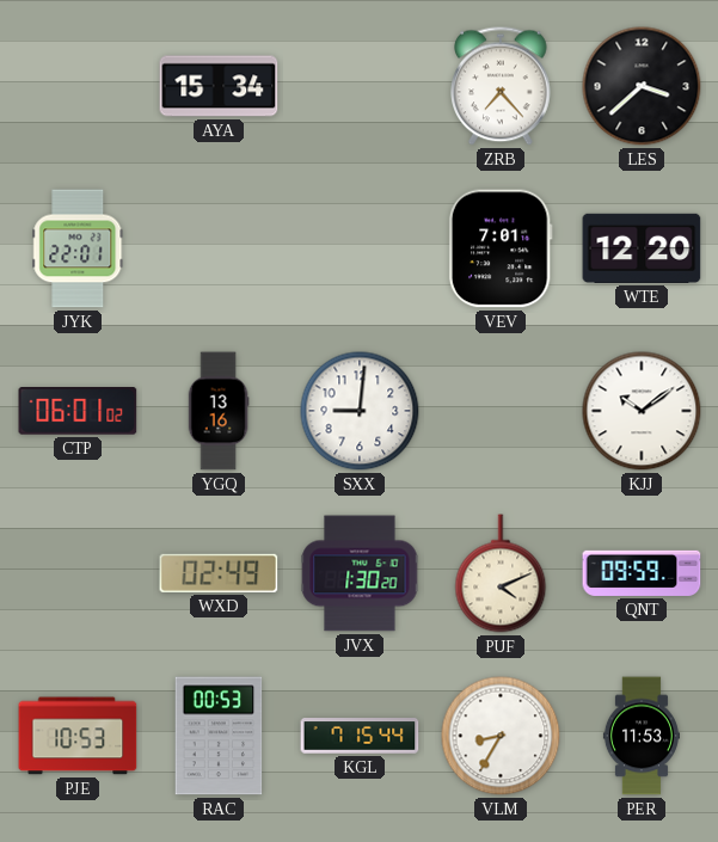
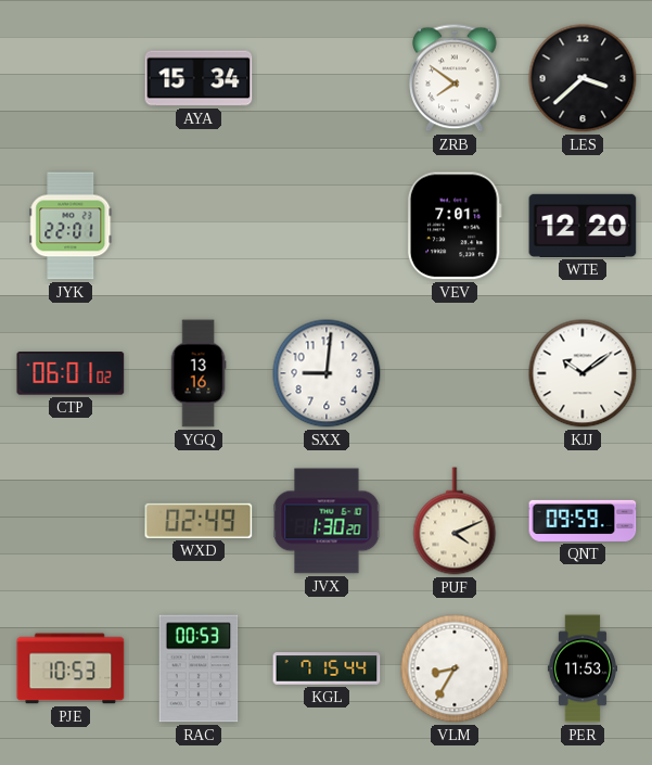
ZRB: 7:23 -> 7:51 (456, 78)
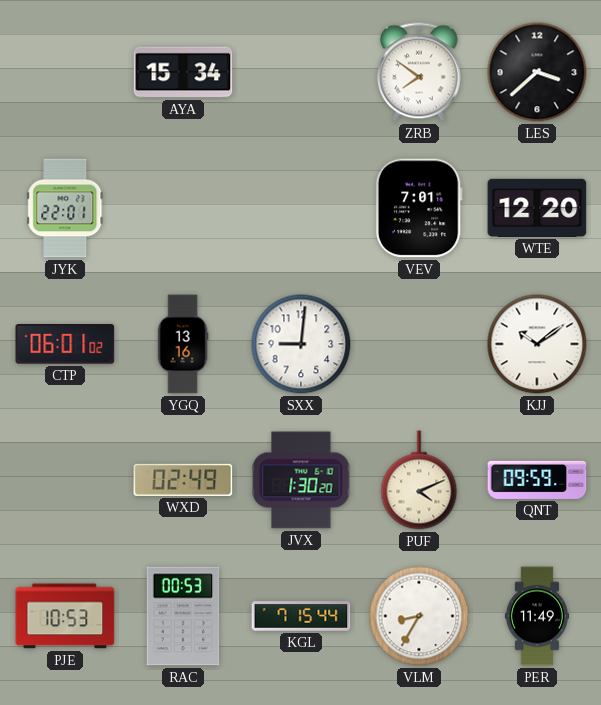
PER: 11:53 -> 11:49 (537, 616)
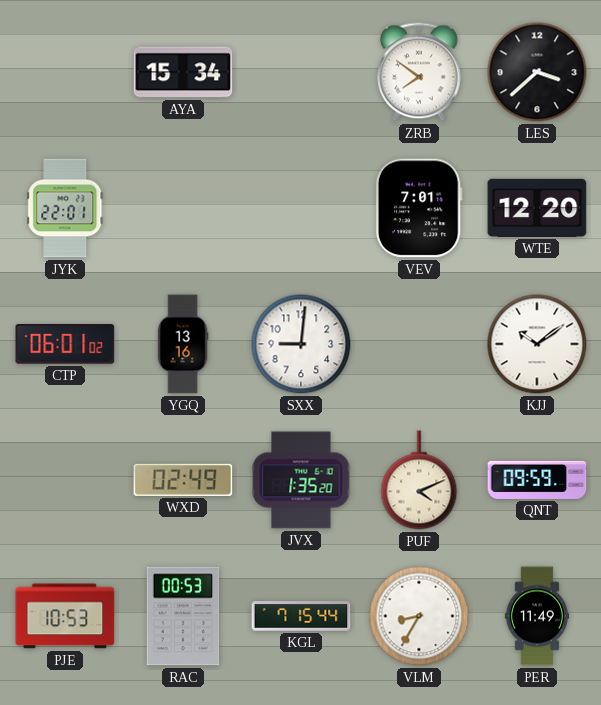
JVX: 1:30 -> 1:35 (301, 480)
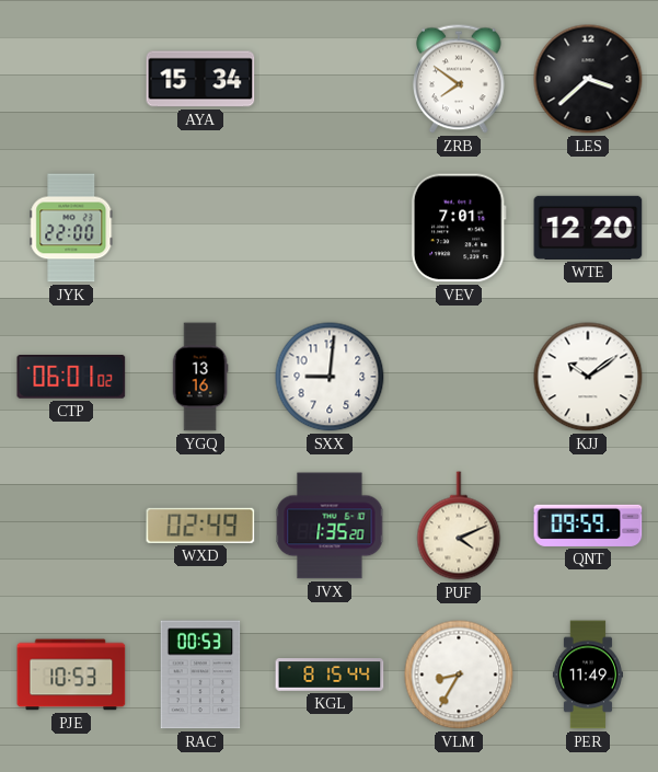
JYK: 22:01 -> 22:00 (71, 228)
KGL: 7:15 -> 8:15 (330, 675)
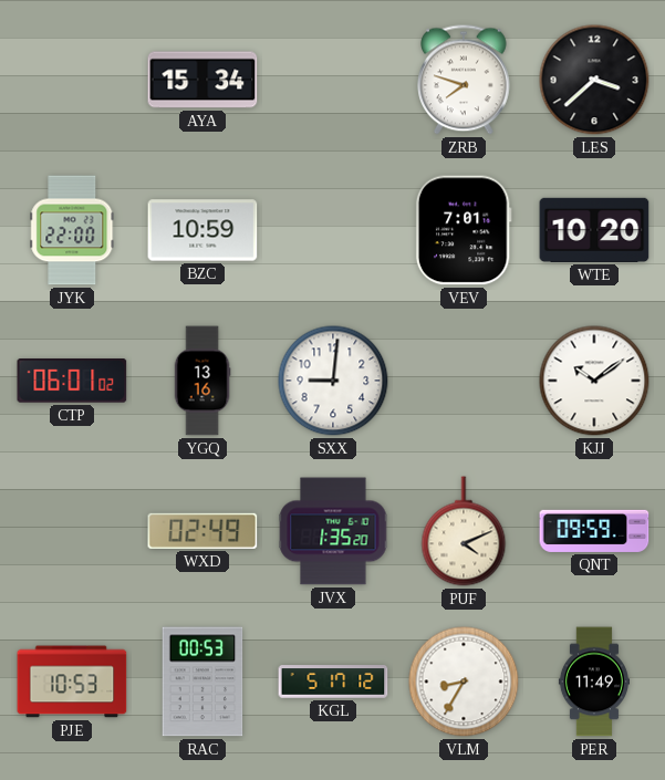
ZRB: 7:51 -> 7:48 (465, 80)
BZC: none -> 10:59 (202, 230)
WTE: 12:20 -> 10:20 (594, 230)
KGL: 8:15 -> 5:17 (333, 682)
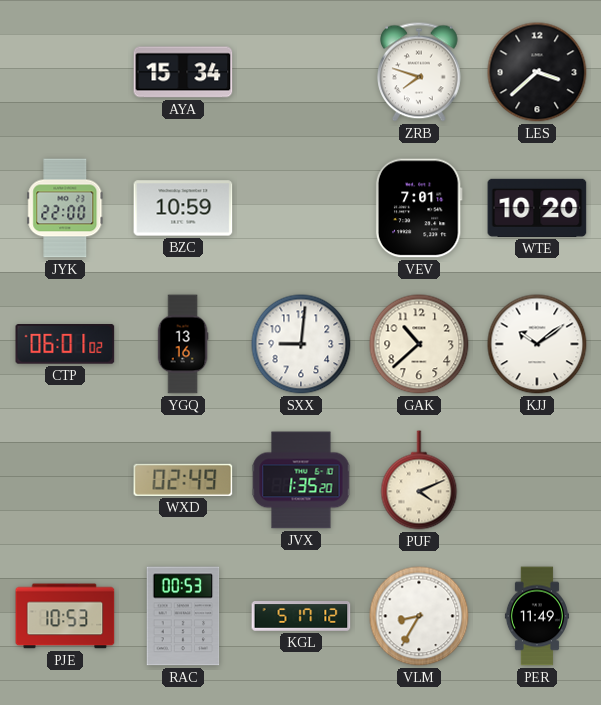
GAK: none -> 10:38 (419, 344)
QNT: 09:59 -> none (594, 531)
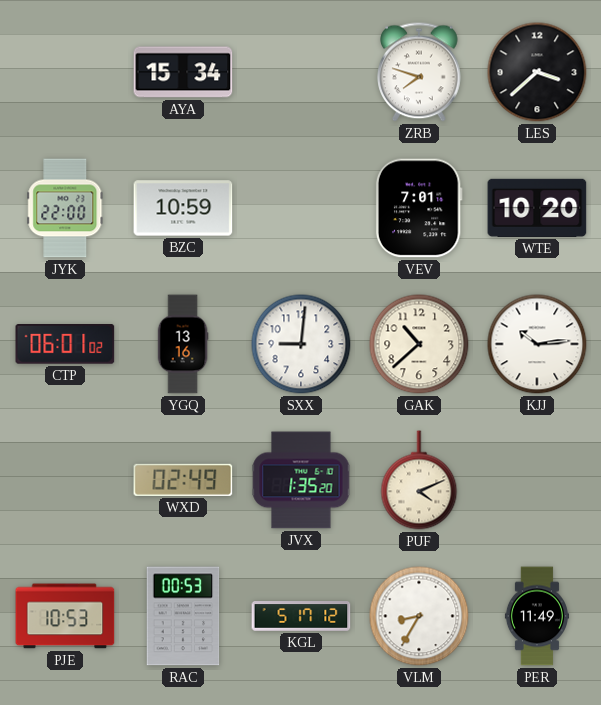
KJJ: 10:09 -> 10:14 (537, 344)
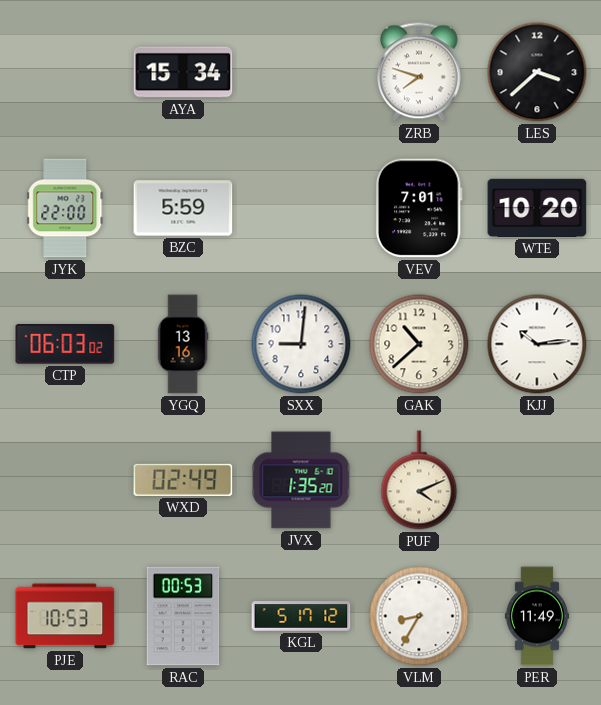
BZC: 10:59 -> 5:59 (183, 208)
CTP: 06:01 -> 06:03 (65, 345)
